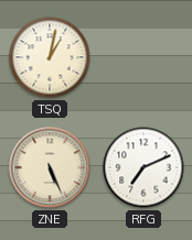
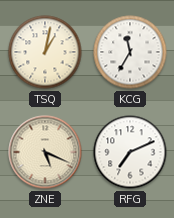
KCG: none -> 11:35 (130, 52)
ZNE: 5:26 -> 5:19 (45, 152)
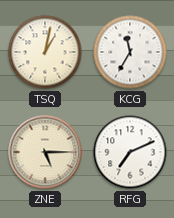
ZNE: 5:19 -> 5:15 (45, 152)
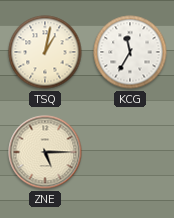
RFG: 7:11 -> none (130, 152)
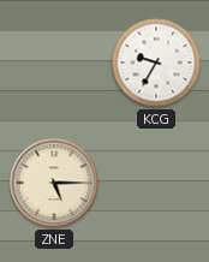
TSQ: 1:02 -> none (45, 52)
KCG: 11:35 -> 9:35 (156, 62)
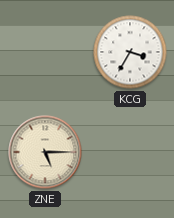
KCG: 9:35 -> 3:35 (130, 52)
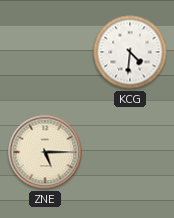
KCG: 3:35 -> 4:31 (130, 52)
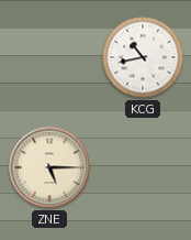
KCG: 4:31 -> 10:43 (143, 57)
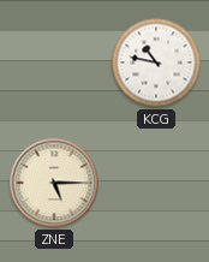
KCG: 10:43 -> 10:47 (156, 62)
